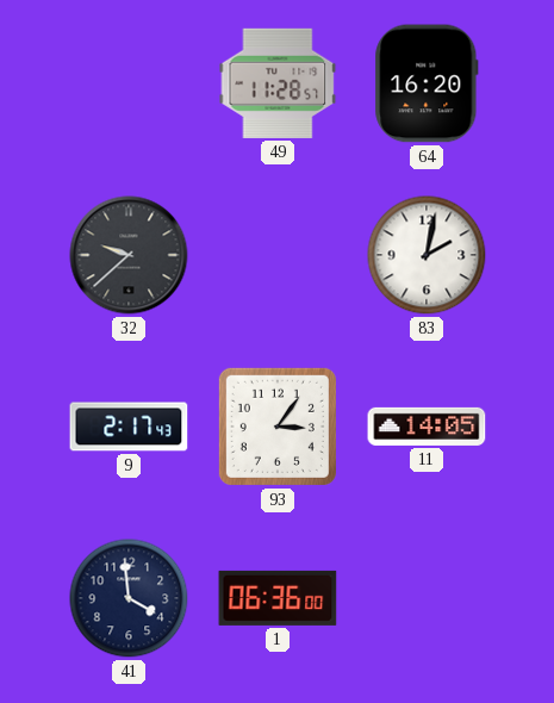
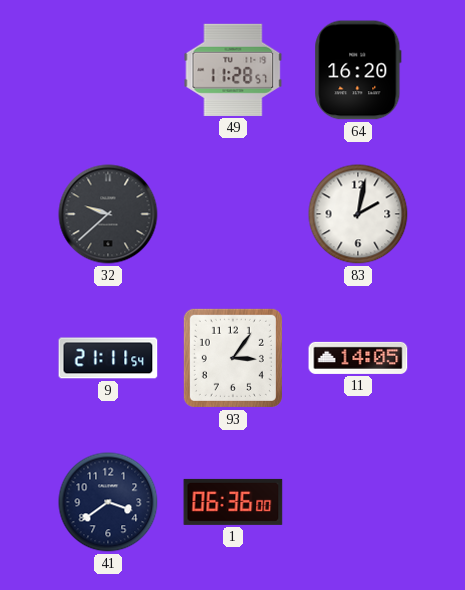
9: 2:17 -> 21:11 (108, 358)
41: 3:59 -> 3:39 (108, 502)
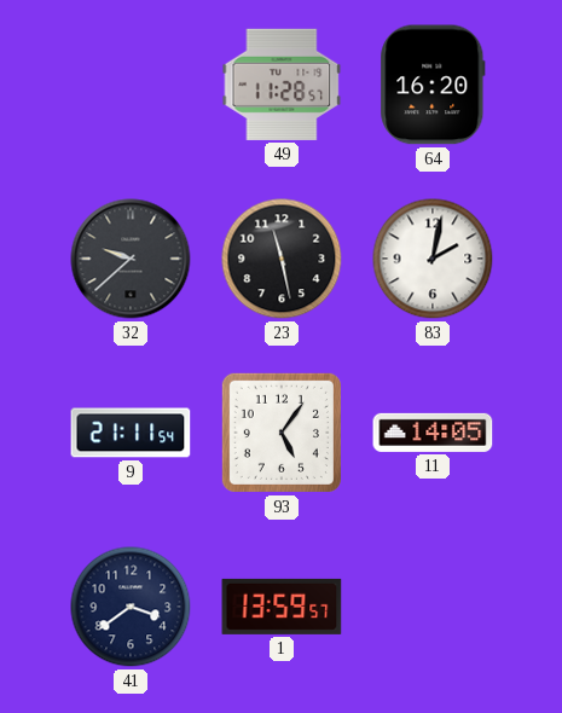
23: none -> 11:28 (282, 259)
93: 3:06 -> 5:06 (282, 433)
1: 06:36 -> 13:59 (282, 607)
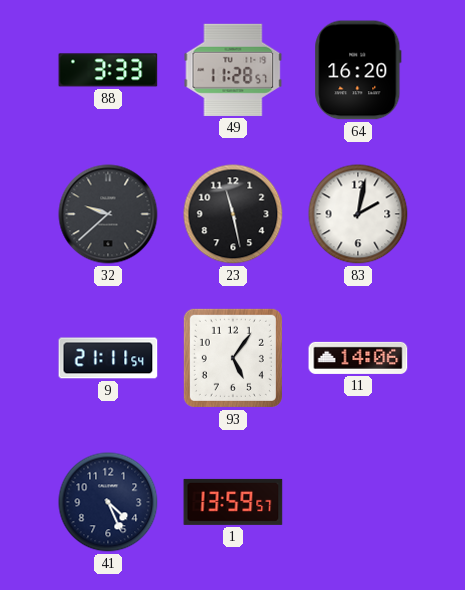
88: none -> 3:33 (108, 70)
11: 14:05 -> 14:06 (358, 358)
41: 3:39 -> 4:26 (108, 502)
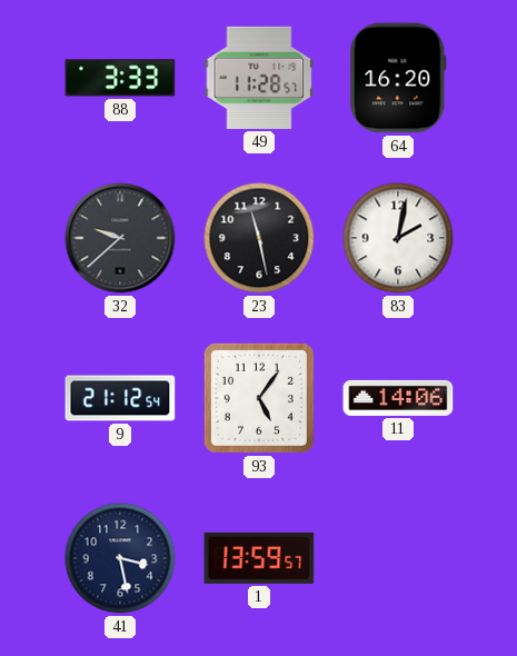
9: 21:11 -> 21:12 (120, 398)
41: 4:26 -> 3:28 (120, 558)
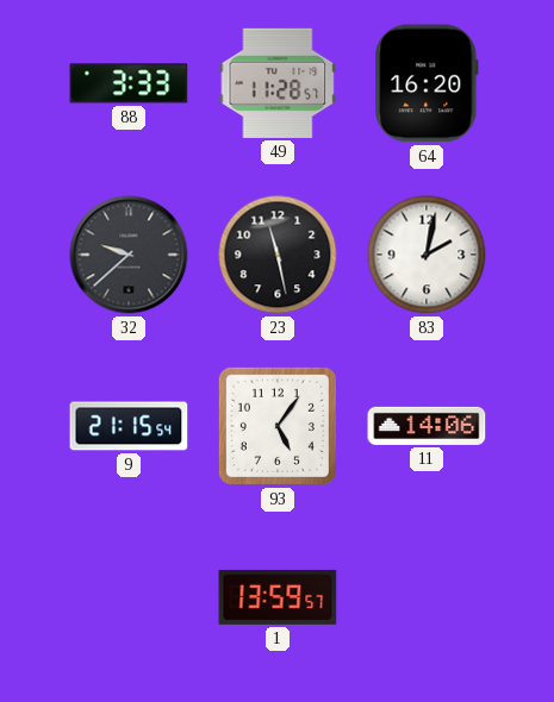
9: 21:12 -> 21:15 (129, 426)
41: 3:28 -> none (120, 558)
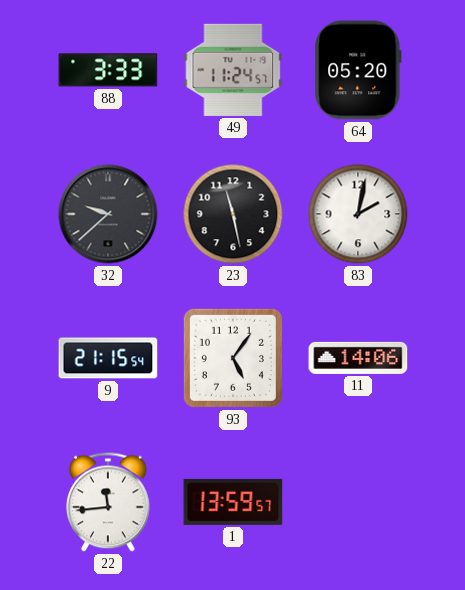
49: 11:28 -> 11:24 (233, 70)
64: 16:20 -> 05:20 (358, 70)
22: none -> 11:44 (109, 502)
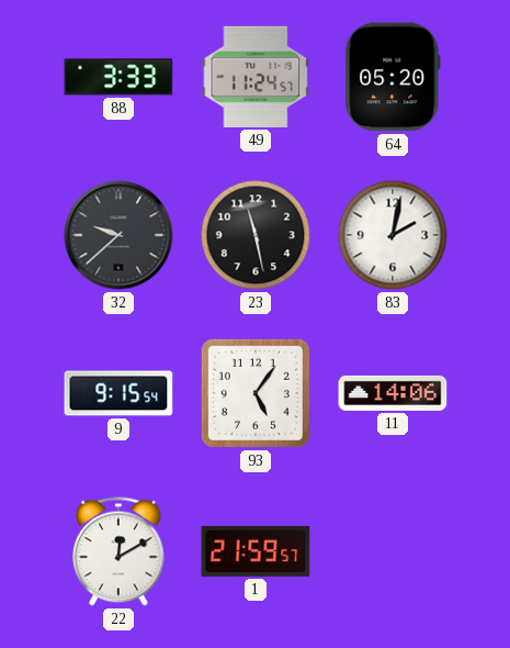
9: 21:15 -> 9:15 (118, 393)
22: 11:44 -> 12:10 (120, 551)
1: 13:59 -> 21:59 (256, 551)
